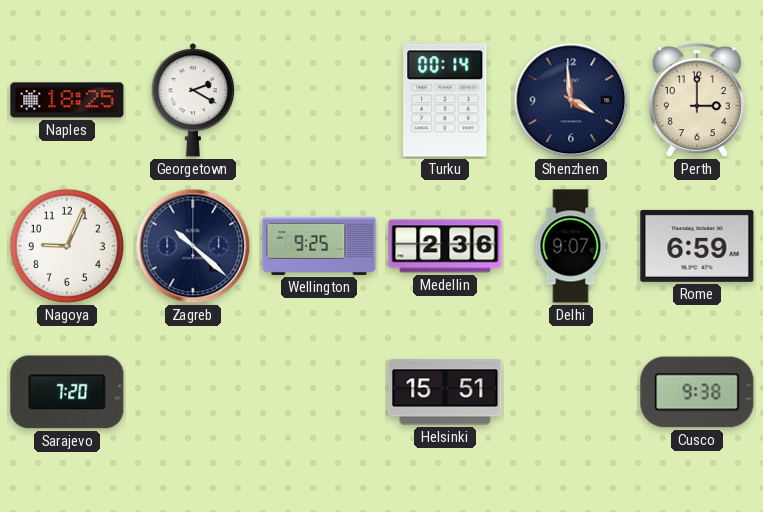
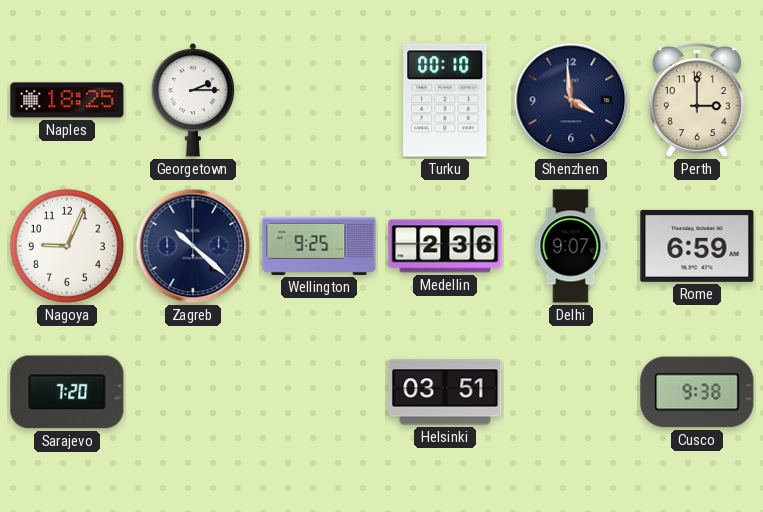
Georgetown: 2:20 -> 2:15 (193, 101)
Turku: 00:14 -> 00:10 (445, 100)
Helsinki: 15:51 -> 03:51 (445, 392)
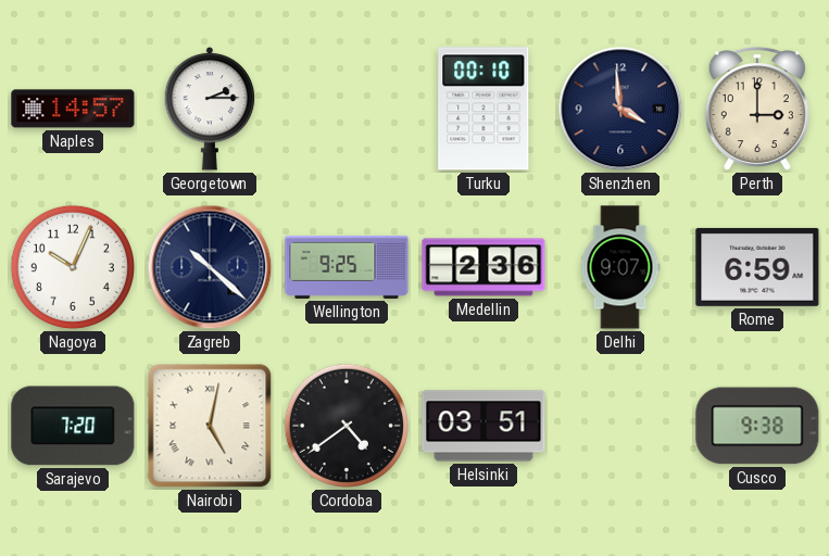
Naples: 18:25 -> 14:57 (73, 109)
Nagoya: 9:04 -> 10:04 (73, 267)
Nairobi: none -> 5:02 (210, 426)
Cordoba: none -> 4:39 (347, 426)
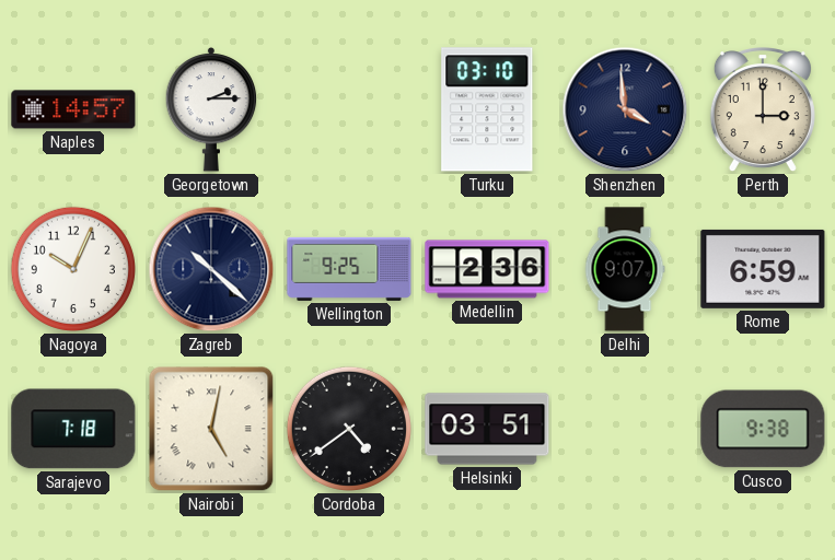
Turku: 00:10 -> 03:10 (487, 109)
Sarajevo: 7:20 -> 7:18 (73, 429)
